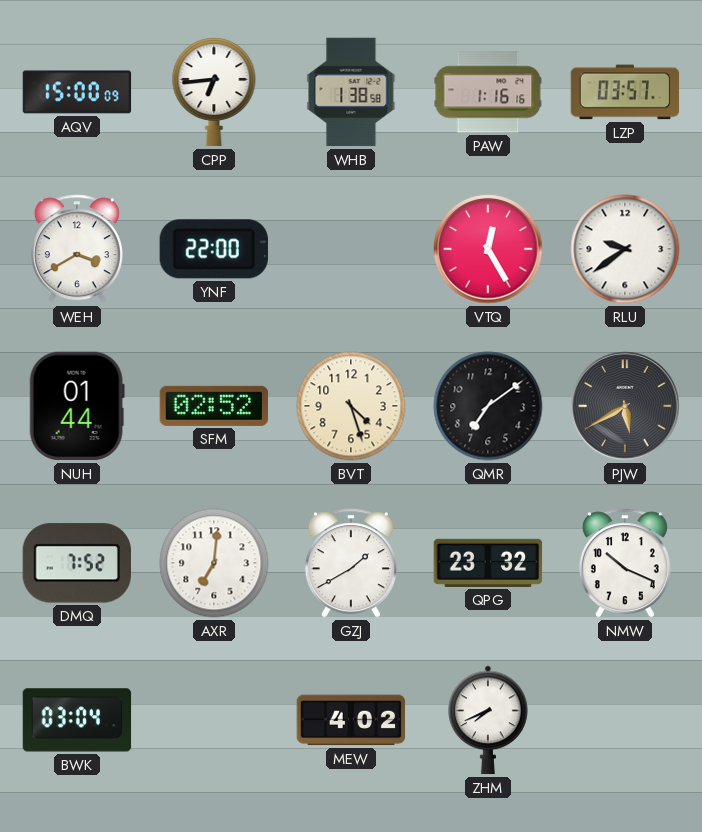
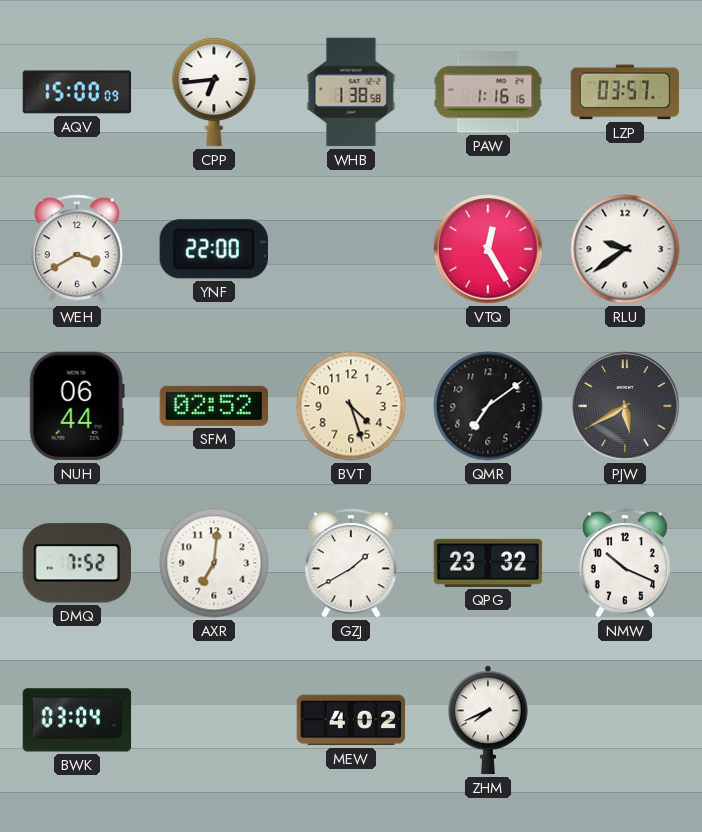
NUH: 01:44 -> 06:44 (77, 406)
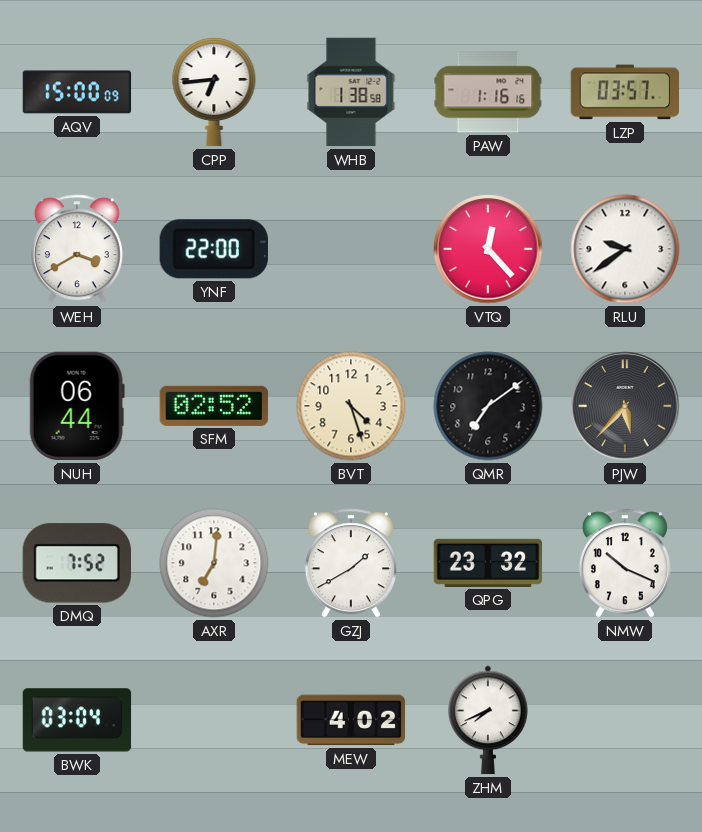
VTQ: 12:25 -> 12:23 (488, 249)
PJW: 5:40 -> 5:37 (625, 406)
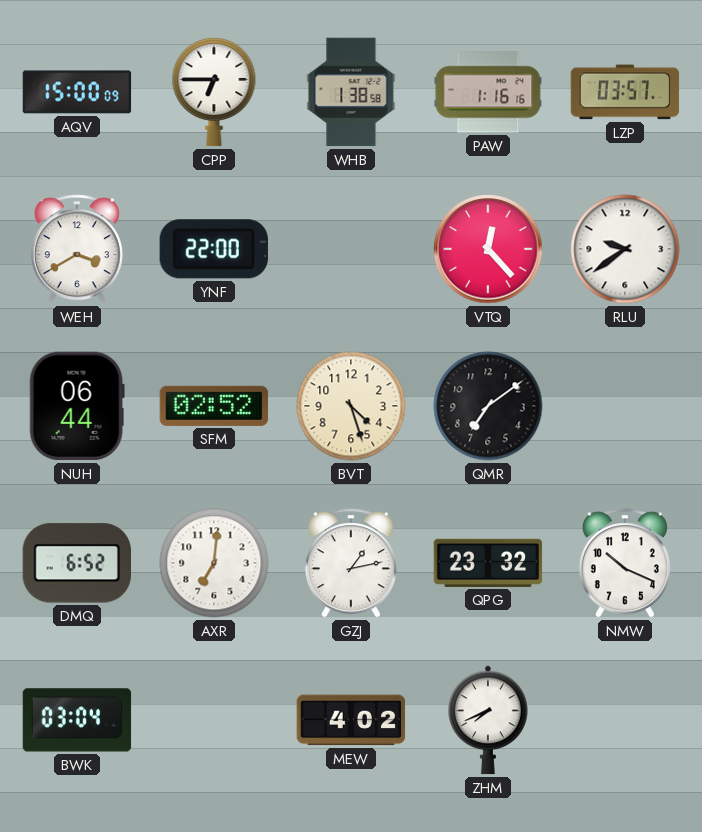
CPP: 6:44 -> 6:45 (214, 92)
PJW: 5:37 -> none (625, 406)
DMQ: 7:52 -> 6:52 (76, 563)
GZJ: 1:40 -> 1:13 (351, 563)
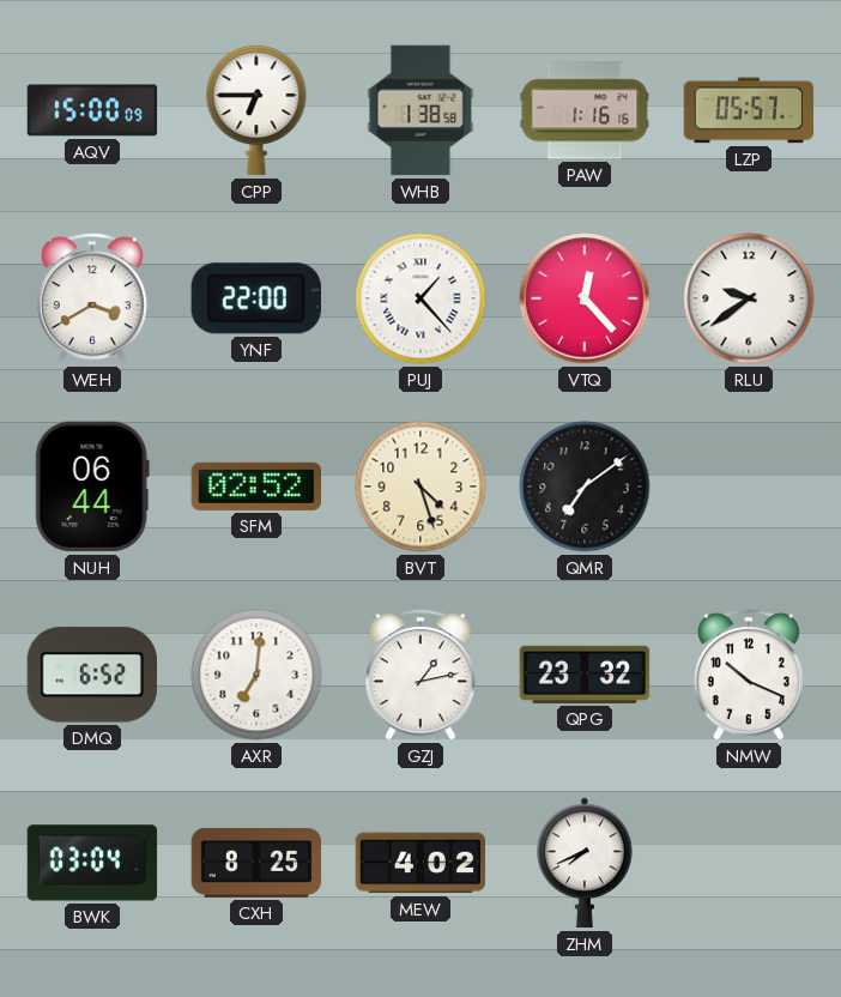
LZP: 03:57 -> 05:57 (749, 110)
PUJ: none -> 1:23 (421, 298)
CXH: none -> 8:25 (256, 863)
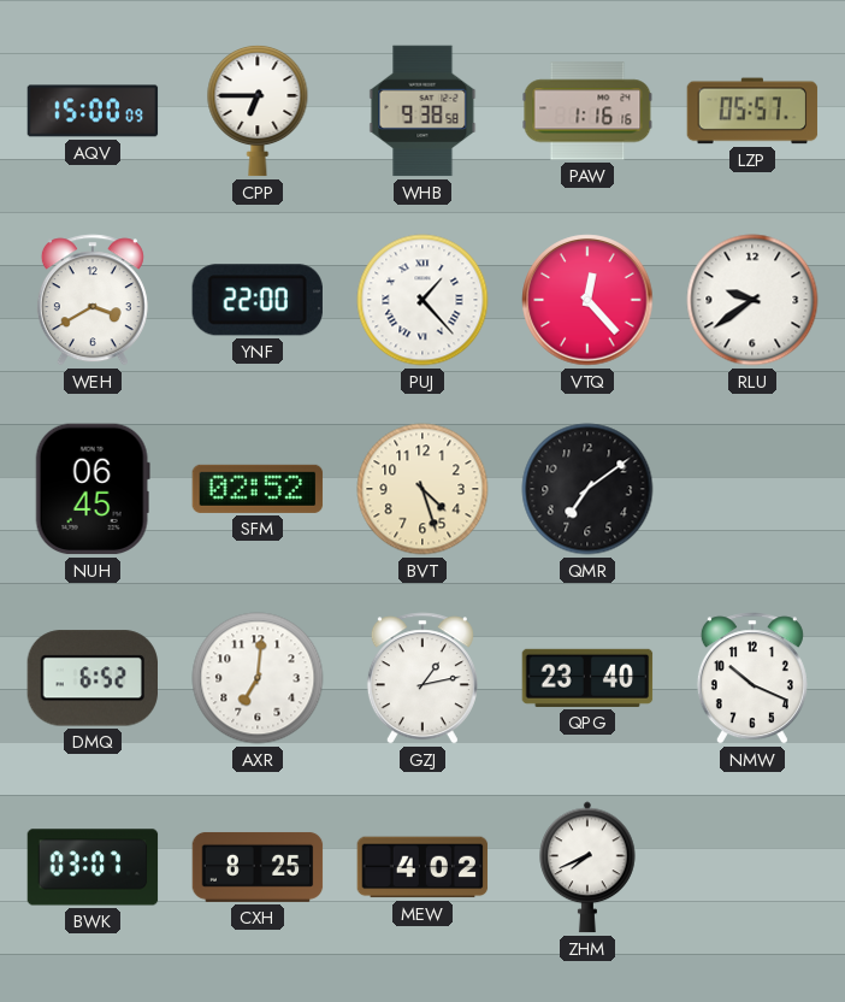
WHB: 1:38 -> 9:38 (422, 111)
NUH: 06:44 -> 06:45 (93, 489)
QPG: 23:32 -> 23:40 (587, 678)
BWK: 03:04 -> 03:07 (93, 867)
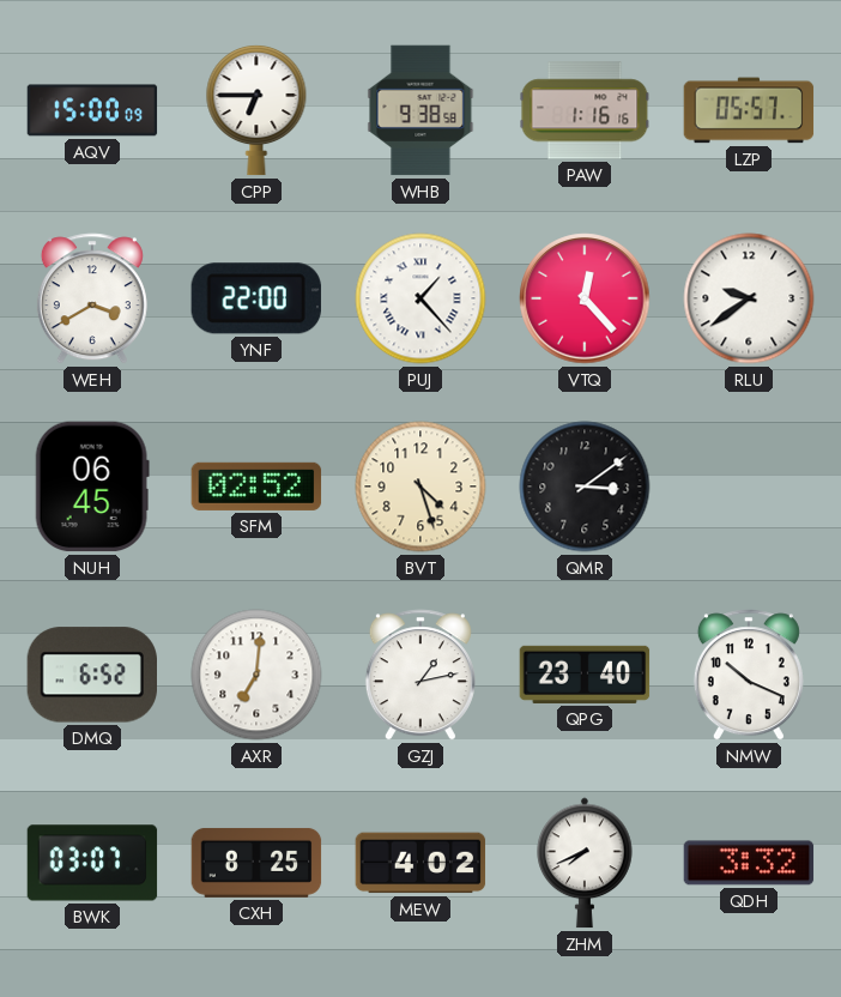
QMR: 7:09 -> 3:09 (585, 487)
QDH: none -> 3:32 (749, 863)
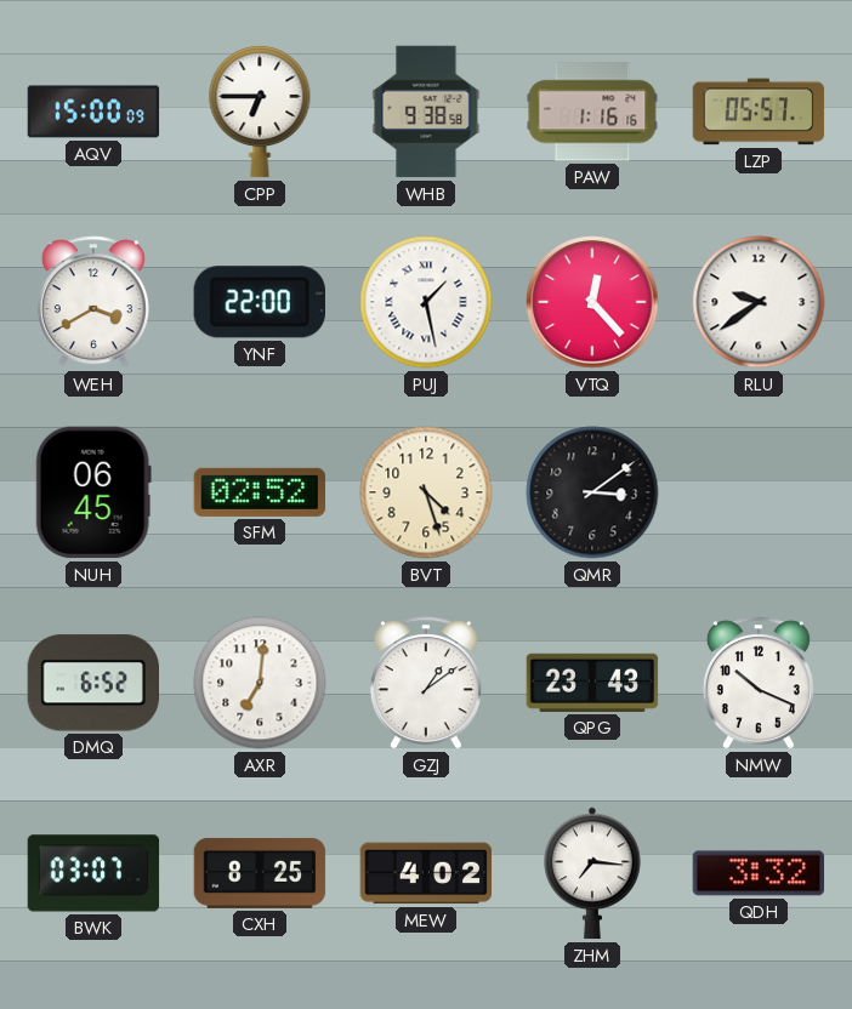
PUJ: 1:23 -> 1:28 (426, 302)
GZJ: 1:13 -> 1:09 (426, 683)
QPG: 23:40 -> 23:43 (592, 683)
ZHM: 7:41 -> 7:16 (592, 873)
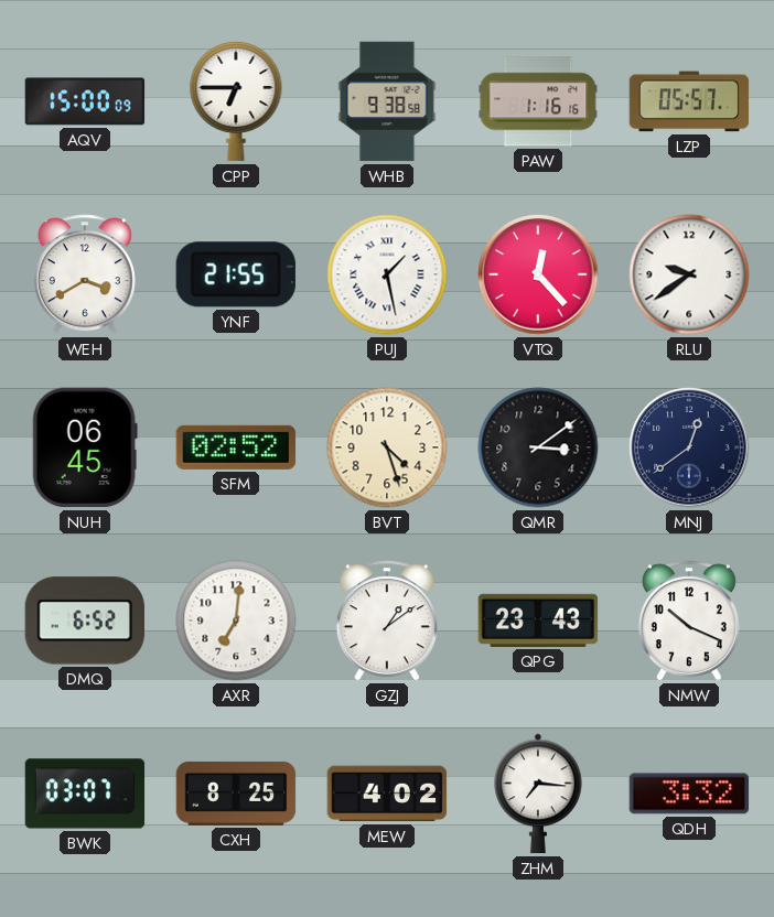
YNF: 22:00 -> 21:55 (236, 274)
MNJ: none -> 12:39 (689, 447)
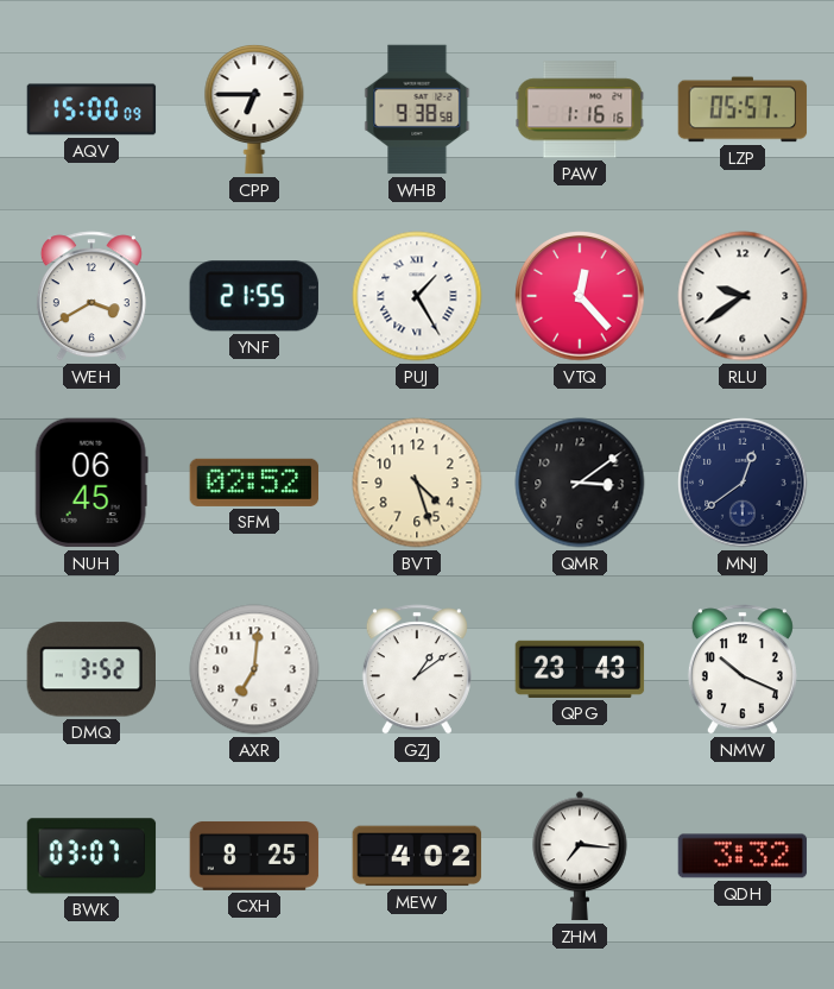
PUJ: 1:28 -> 1:25 (417, 296)
DMQ: 6:52 -> 3:52 (90, 669)
